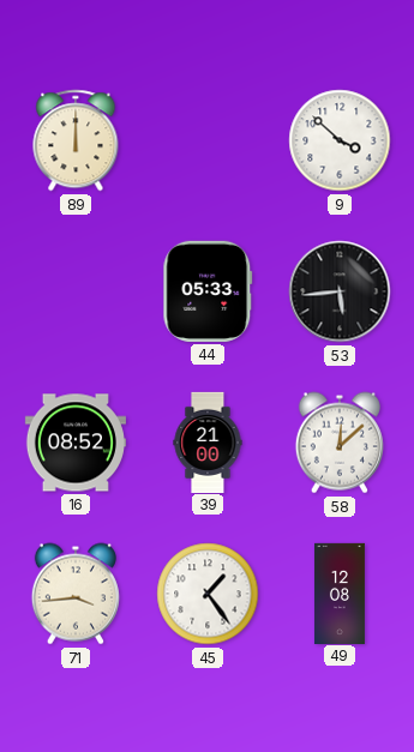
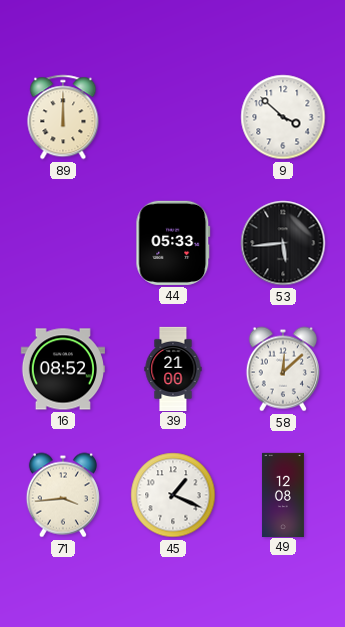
45: 1:24 -> 1:19 (173, 495)
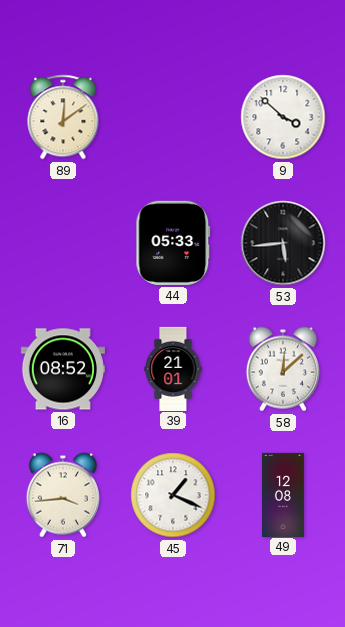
89: 12:00 -> 12:09 (63, 117)
39: 21:00 -> 21:01 (173, 368)
